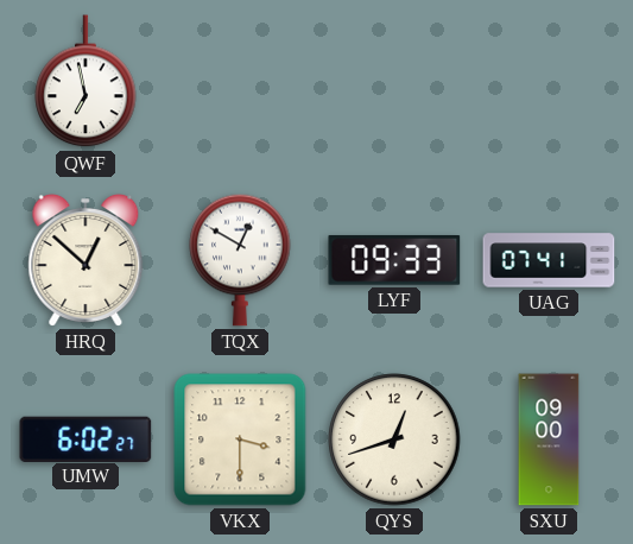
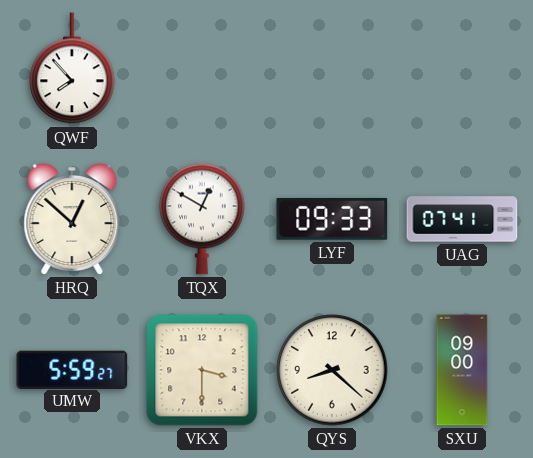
QWF: 6:58 -> 7:53 (72, 69)
UMW: 6:02 -> 5:59 (72, 369)
QYS: 12:42 -> 8:22 (332, 370)
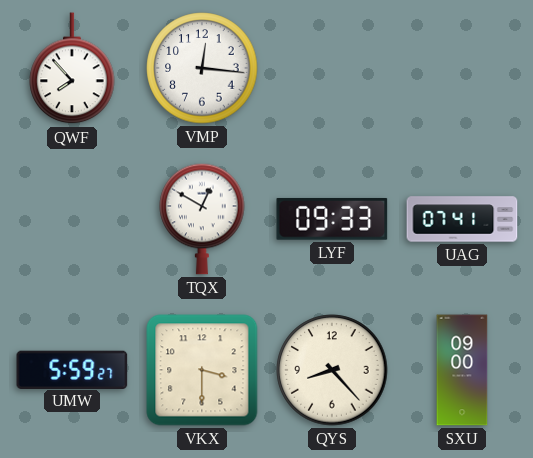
VMP: none -> 12:16 (202, 68)
HRQ: 12:52 -> none (72, 220)
QYS: 8:22 -> 8:23 (332, 370)
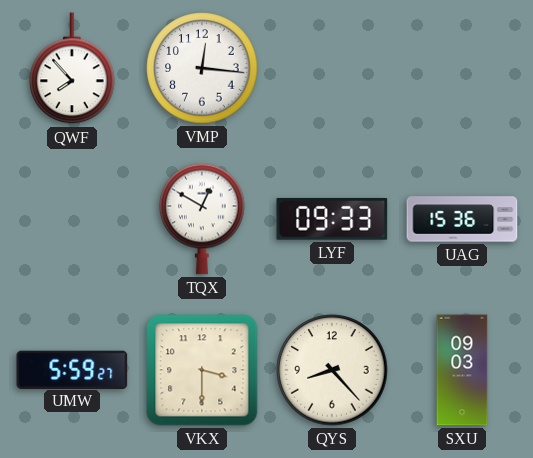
UAG: 07:41 -> 15:36 (462, 219)
SXU: 09:00 -> 09:03 (462, 370)
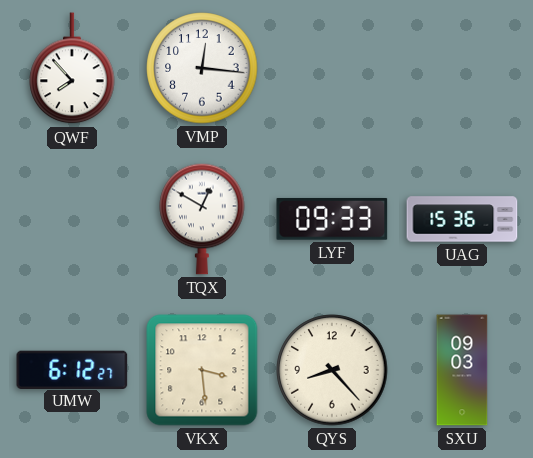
UMW: 5:59 -> 6:12 (72, 369)
VKX: 3:30 -> 3:29 (202, 370)
